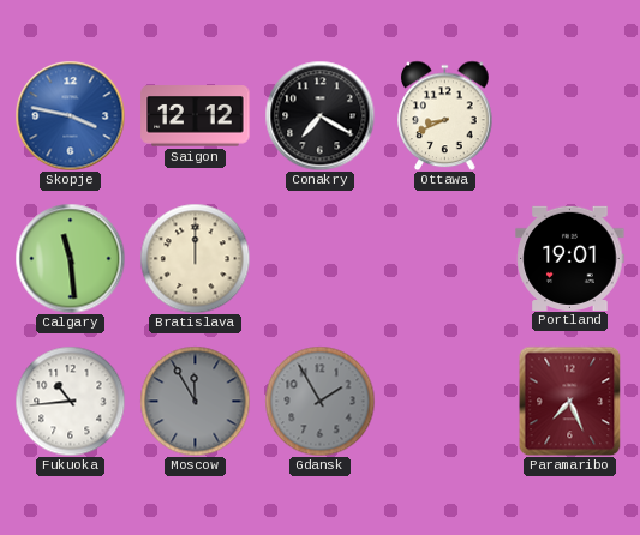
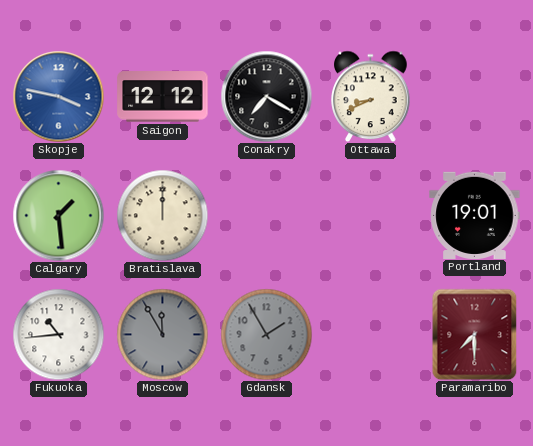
Calgary: 11:29 -> 1:29 (58, 215)
Paramaribo: 7:26 -> 7:30 (475, 334)
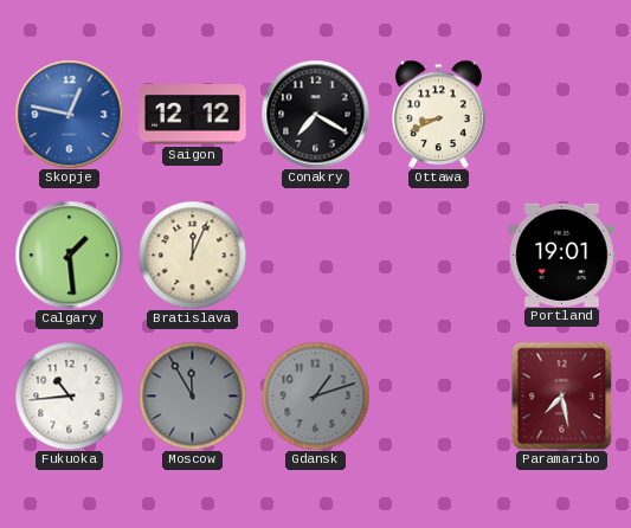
Skopje: 3:47 -> 12:47 (69, 114)
Bratislava: 12:00 -> 12:04 (192, 255)
Gdansk: 1:55 -> 1:12 (315, 395)
Paramaribo: 7:30 -> 7:28 (562, 395)
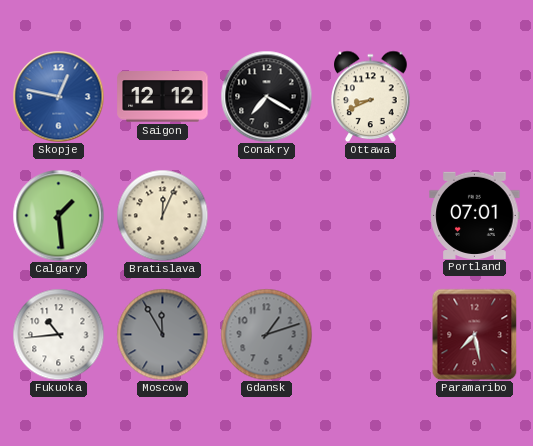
Portland: 19:01 -> 07:01 (475, 215)
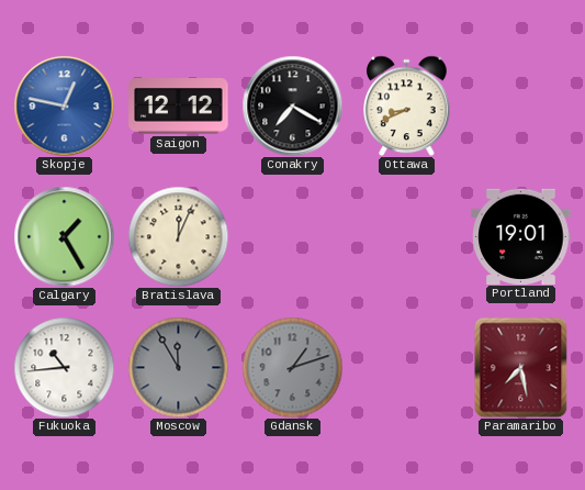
Calgary: 1:29 -> 1:25 (64, 236)
Portland: 07:01 -> 19:01 (521, 236)
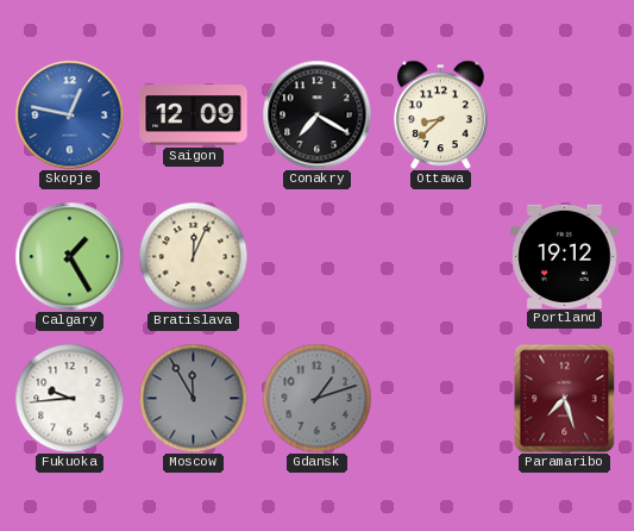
Saigon: 12:12 -> 12:09 (194, 115)
Ottawa: 8:41 -> 8:38 (441, 114)
Portland: 19:01 -> 19:12 (565, 256)
Fukuoka: 10:44 -> 9:44 (69, 398)
Paramaribo: 7:28 -> 7:27 (565, 398)
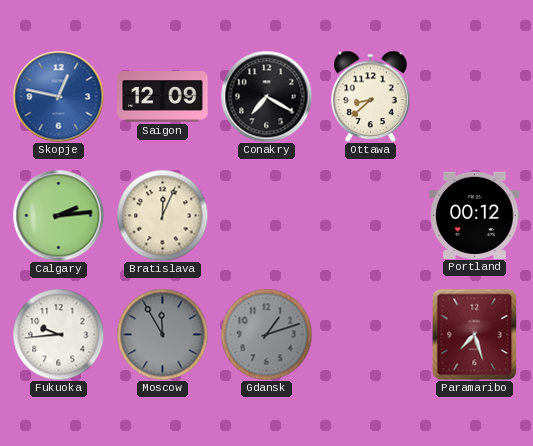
Calgary: 1:25 -> 2:14 (58, 215)
Portland: 19:12 -> 00:12 (475, 215)
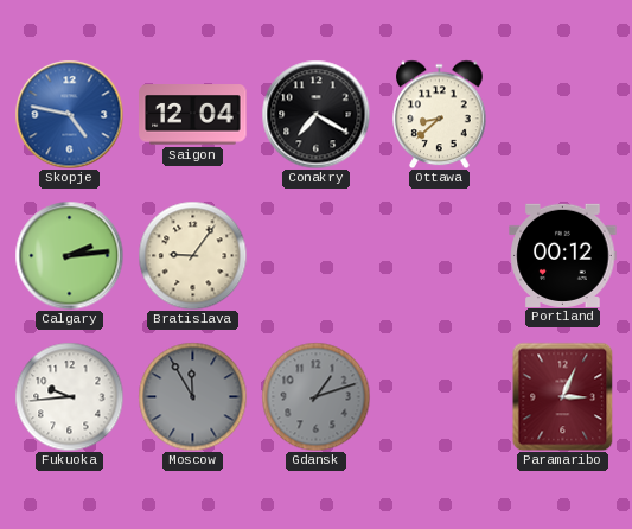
Skopje: 12:47 -> 4:47 (69, 114)
Saigon: 12:09 -> 12:04 (193, 115)
Bratislava: 12:04 -> 9:06 (192, 255)
Paramaribo: 7:27 -> 3:04 (563, 396)
